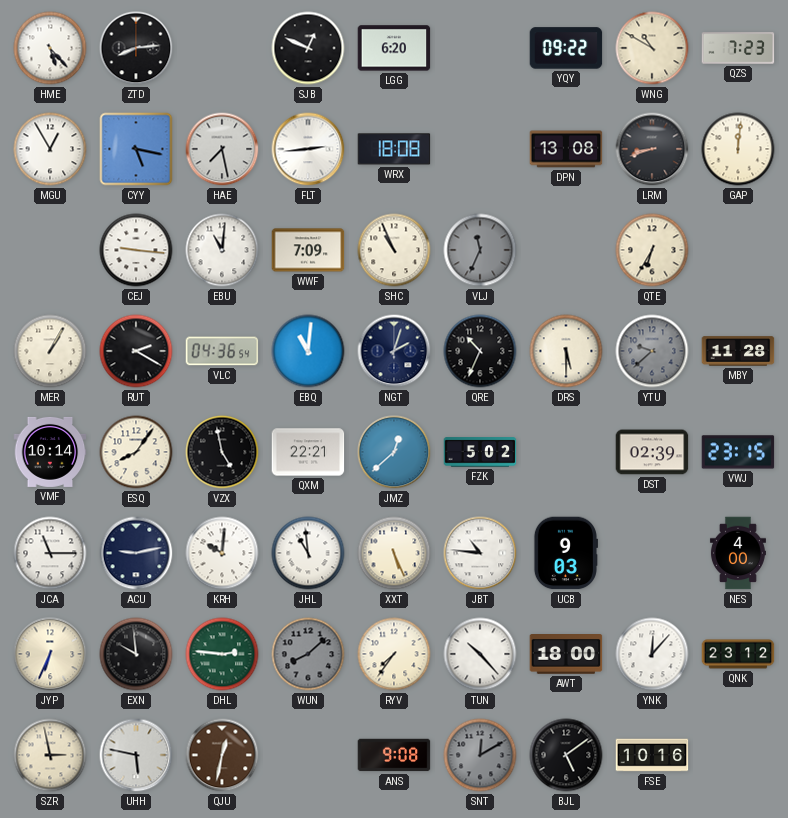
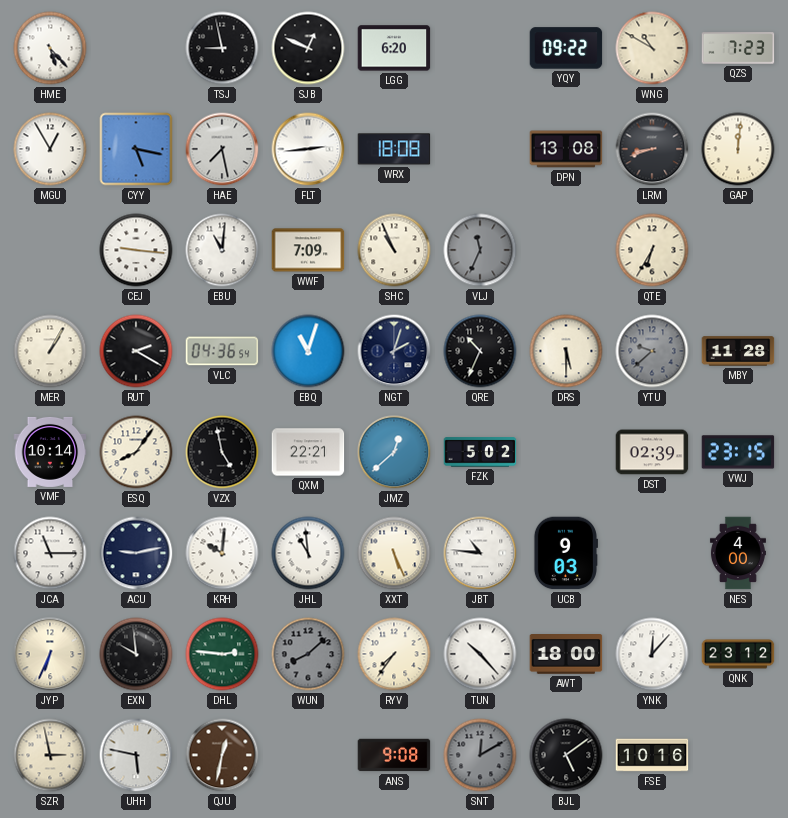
ZTD: 8:14 -> none (136, 48)
TSJ: none -> 8:58 (222, 48)
EBQ: 11:01 -> 11:03 (308, 351)
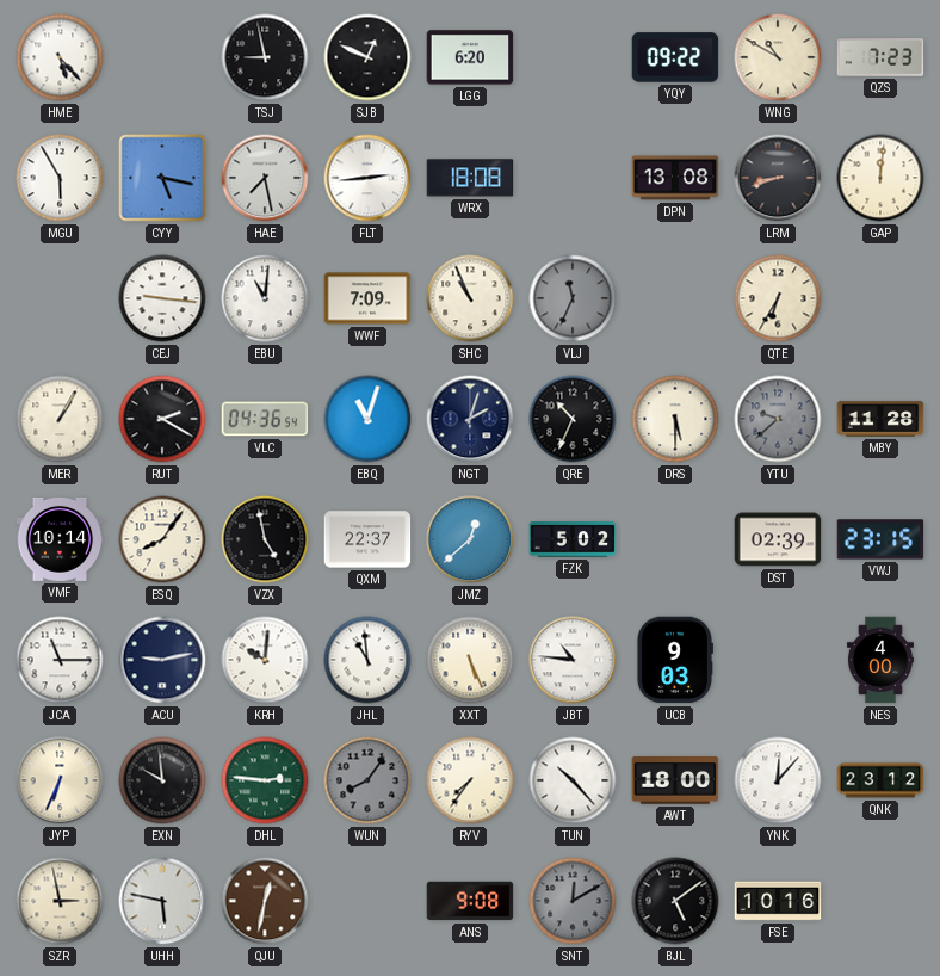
MGU: 12:55 -> 5:55 (60, 178)
QXM: 22:21 -> 22:37 (367, 539)
WUN: 8:08 -> 8:06 (367, 780)
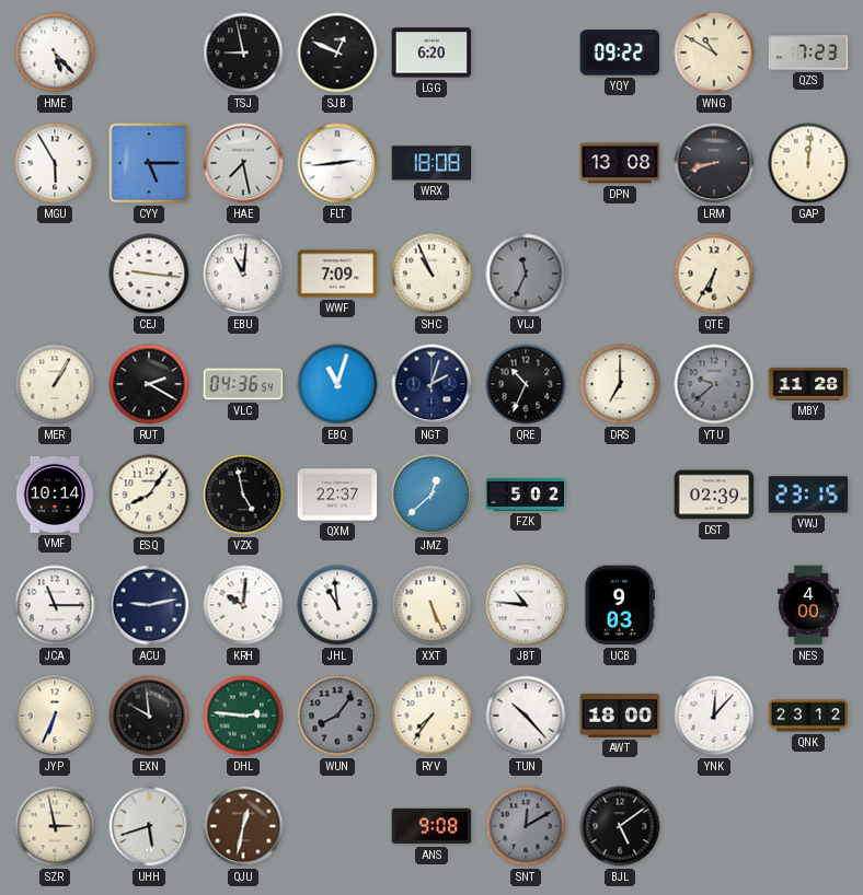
CYY: 5:17 -> 5:15 (149, 163)
DRS: 5:30 -> 7:00 (620, 384)
UHH: 5:47 -> 5:42 (149, 826)
FSE: 10:16 -> none (778, 901)
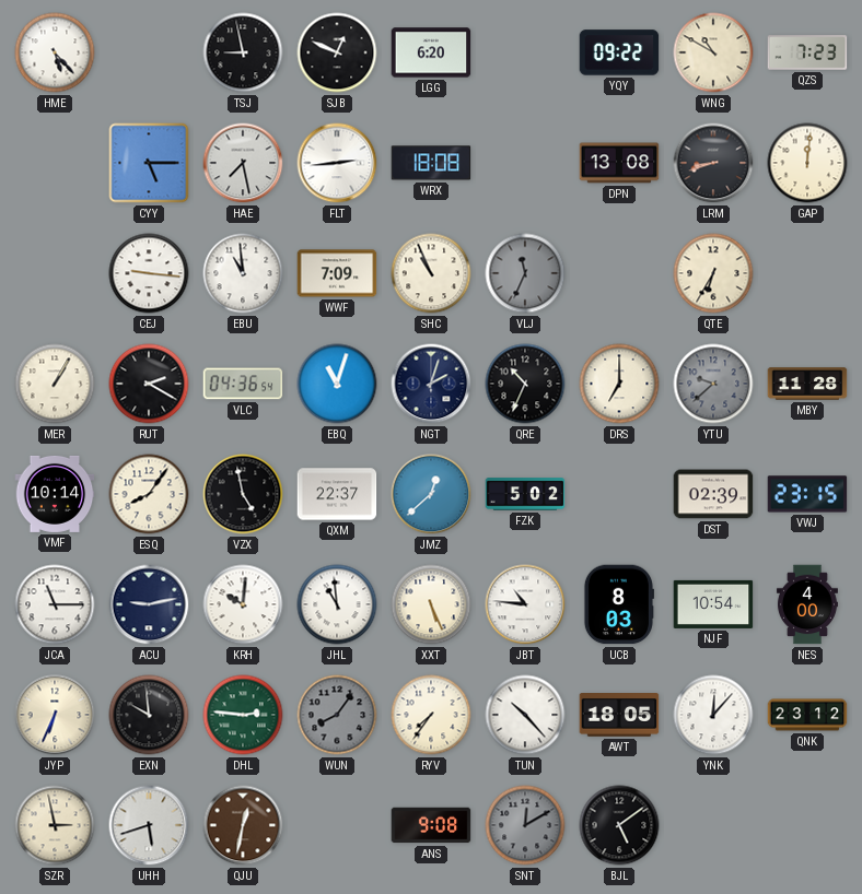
MGU: 5:55 -> none (55, 163)
EBU: 11:01 -> 10:59 (243, 273)
UCB: 9:03 -> 8:03 (618, 604)
NJF: none -> 10:54 (713, 604)
AWT: 18:00 -> 18:05 (619, 716)
